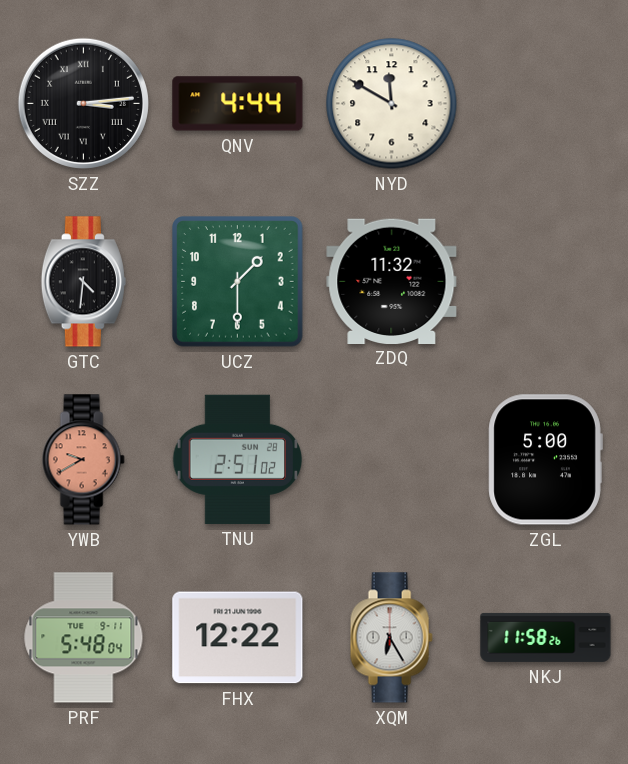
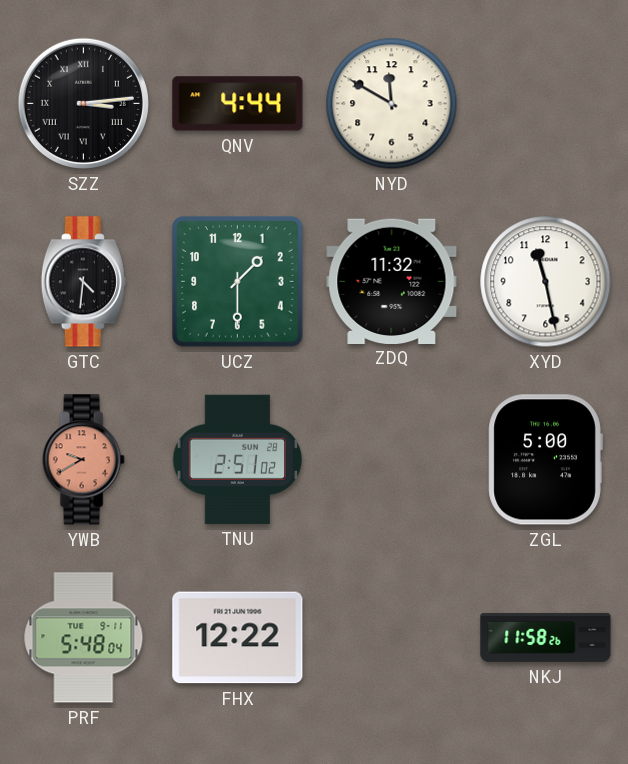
XYD: none -> 11:28 (546, 282)
XQM: 6:25 -> none (391, 638)
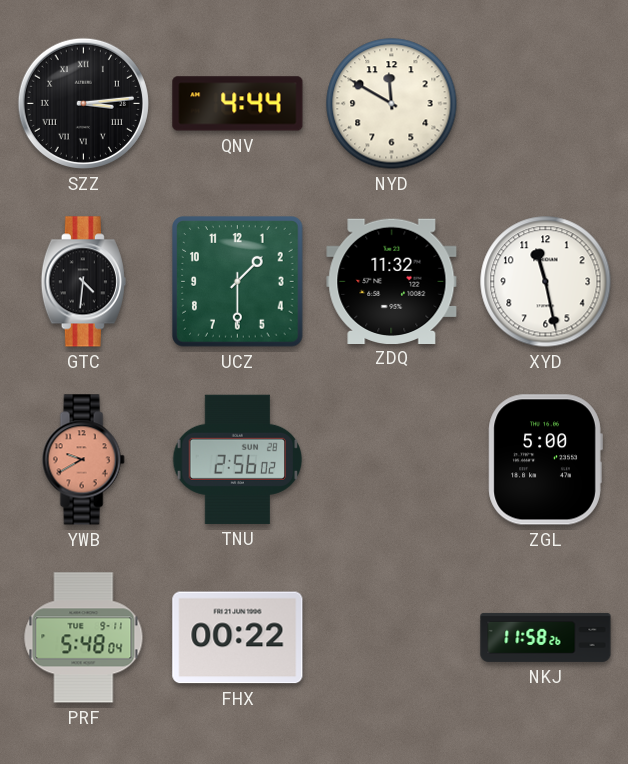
TNU: 2:51 -> 2:56 (238, 459)
FHX: 12:22 -> 00:22 (238, 638)
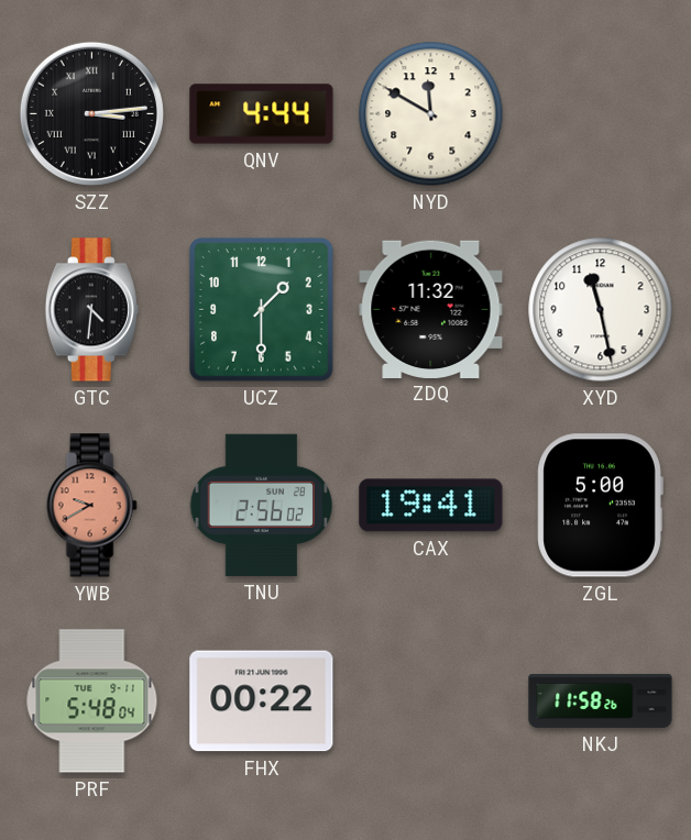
CAX: none -> 19:41 (431, 506)
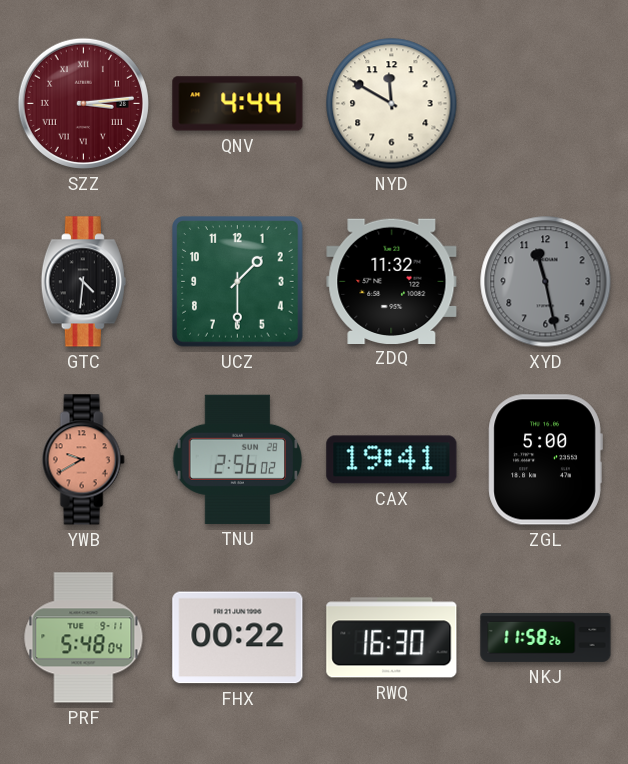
SZZ dial: black -> burgundy (83, 103)
XYD dial: white -> grey (546, 282)
RWQ: none -> 16:30 (392, 638)
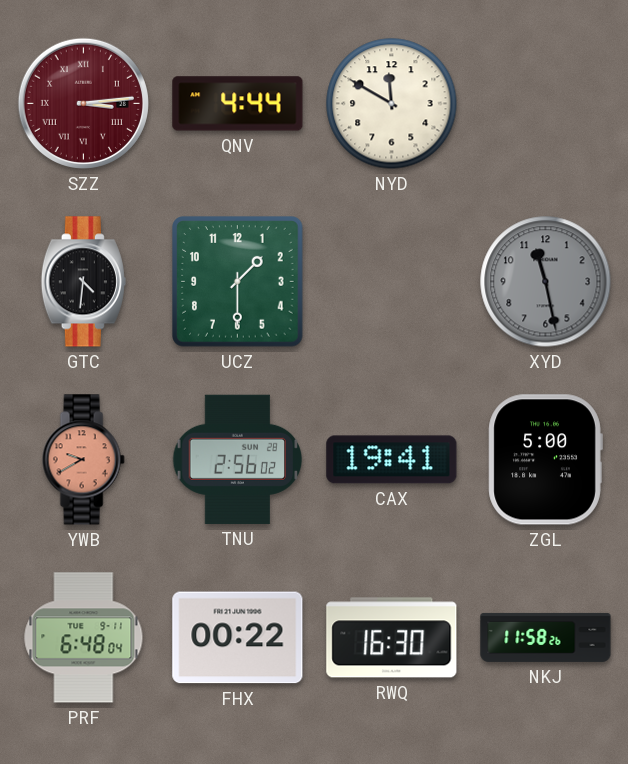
ZDQ: 11:32 -> none (392, 281)
PRF: 5:48 -> 6:48 (84, 638)
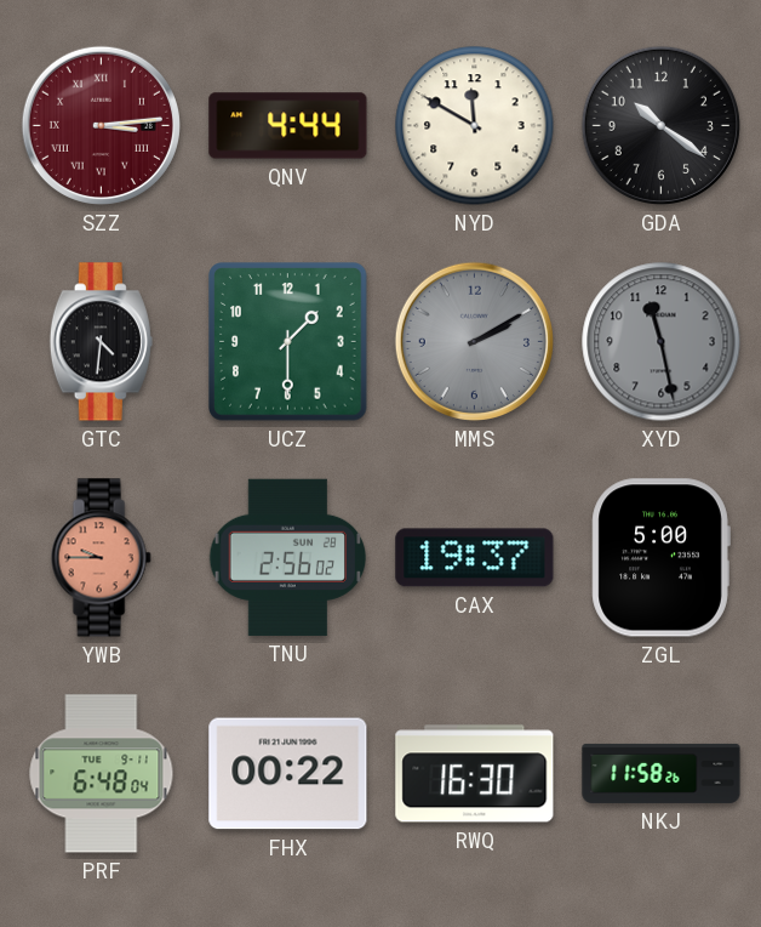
GDA: none -> 10:21 (660, 125)
MMS: none -> 2:10 (474, 341)
YWB: 9:40 -> 9:45 (101, 558)
CAX: 19:41 -> 19:37 (475, 558)
